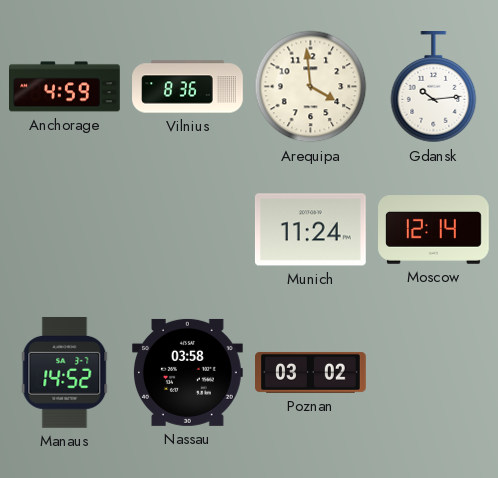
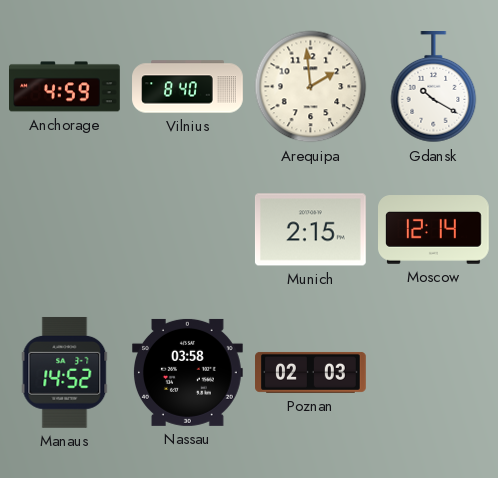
Vilnius: 8:36 -> 8:40 (188, 87)
Arequipa: 3:59 -> 1:59 (311, 87)
Gdansk: 10:14 -> 10:20 (434, 88)
Munich: 11:24 -> 2:15 (310, 230)
Poznan: 03:02 -> 02:03 (311, 372)
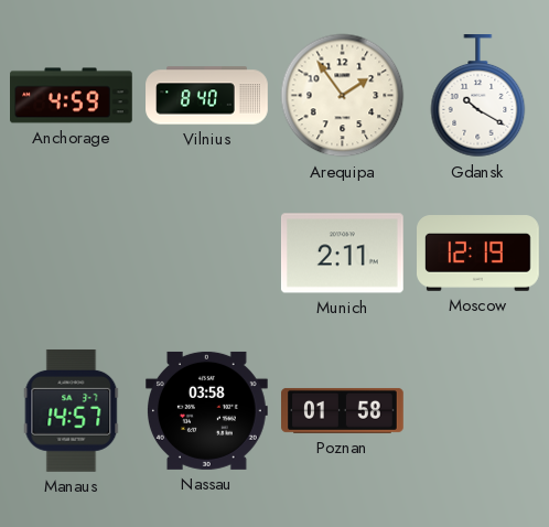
Arequipa: 1:59 -> 1:54 (343, 96)
Munich: 2:15 -> 2:11 (342, 254)
Moscow: 12:14 -> 12:19 (478, 254)
Manaus: 14:52 -> 14:57 (72, 410)
Poznan: 02:03 -> 01:58 (343, 410)
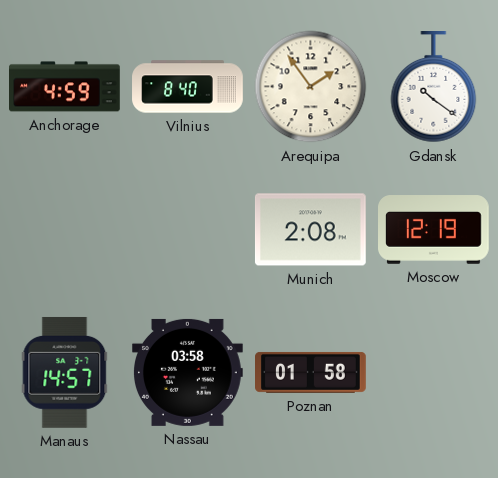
Gdansk: 10:20 -> 10:21 (434, 88)
Munich: 2:11 -> 2:08 (310, 230)
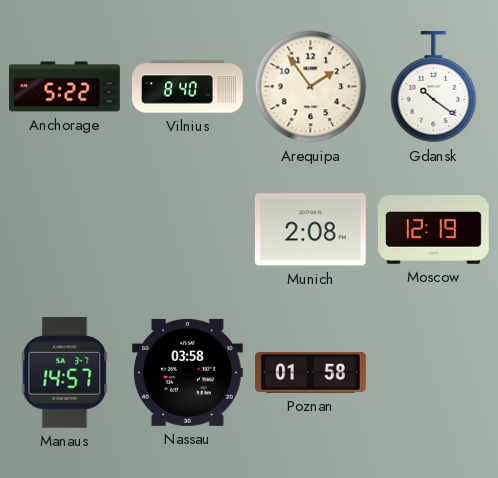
Anchorage: 4:59 -> 5:22 (65, 87)
